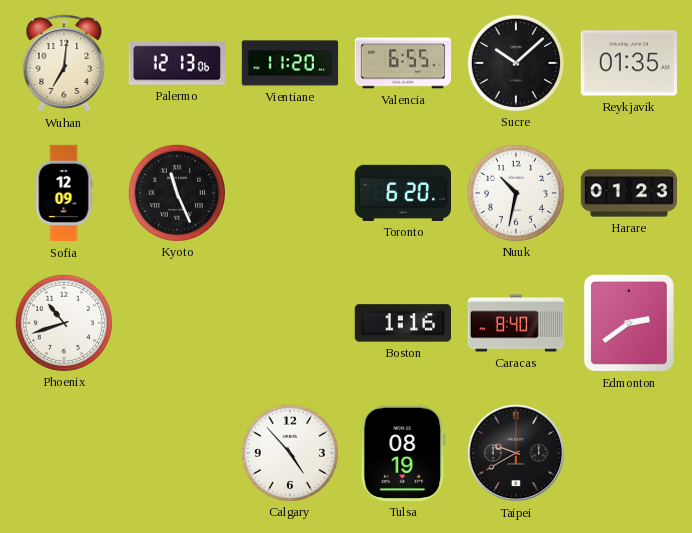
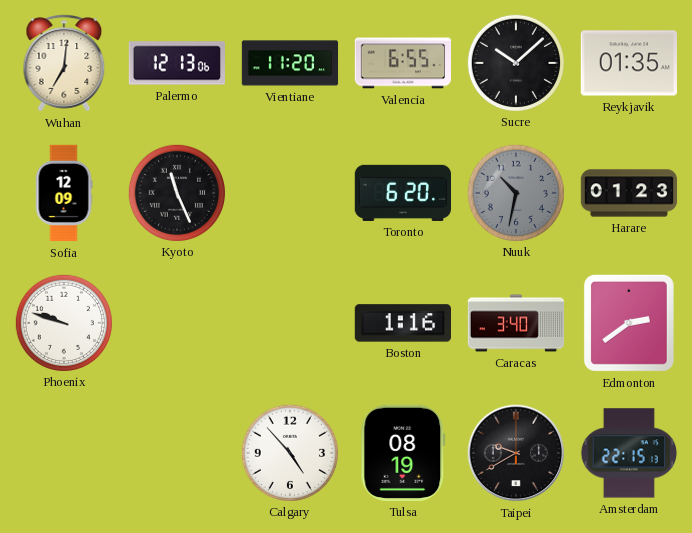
Nuuk dial: white -> grey (515, 192)
Phoenix: 10:42 -> 9:48 (63, 322)
Caracas: 8:40 -> 3:40 (516, 323)
Amsterdam: none -> 22:15 (629, 453)
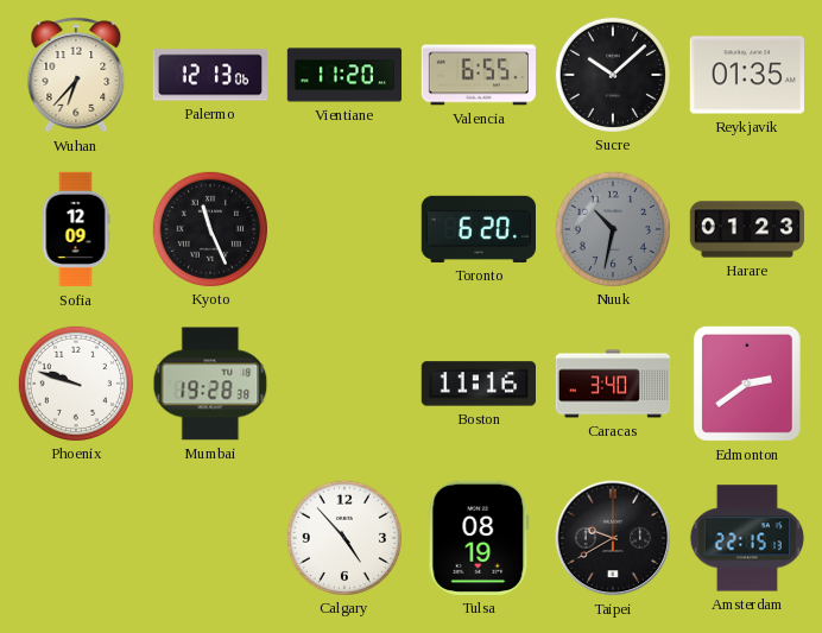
Wuhan: 7:01 -> 6:37 (76, 75)
Mumbai: none -> 19:28 (210, 384)
Boston: 1:16 -> 11:16 (478, 384)
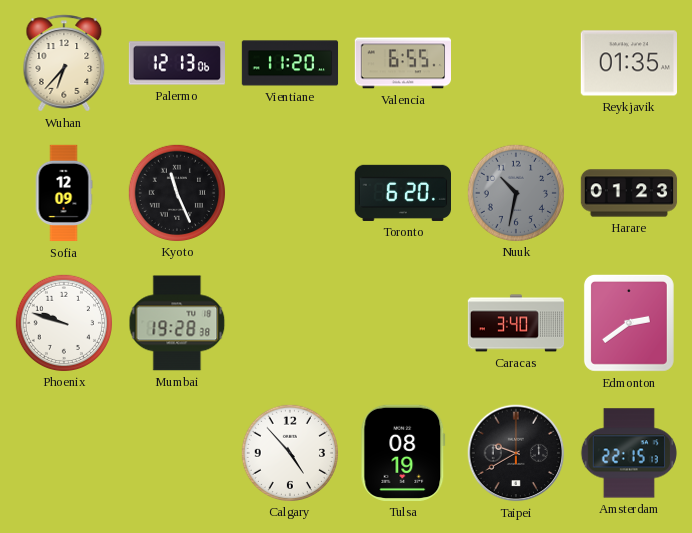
Sucre: 10:08 -> none (612, 74)
Boston: 11:16 -> none (478, 384)
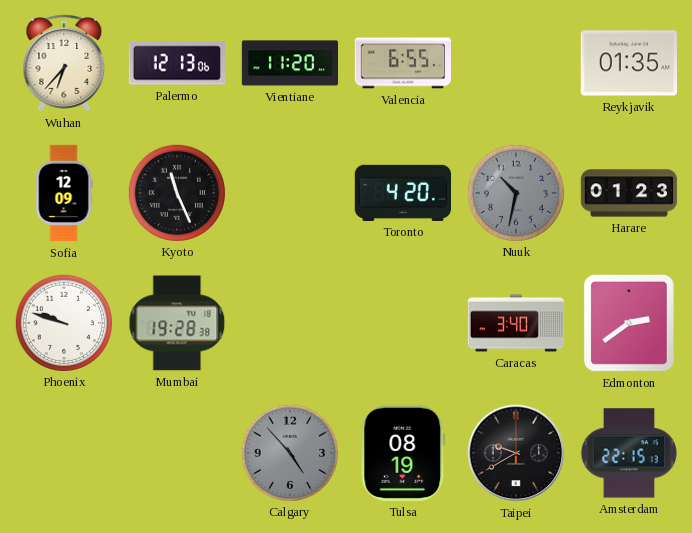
Toronto: 6:20 -> 4:20 (402, 193)
Calgary dial: white -> grey (289, 452)
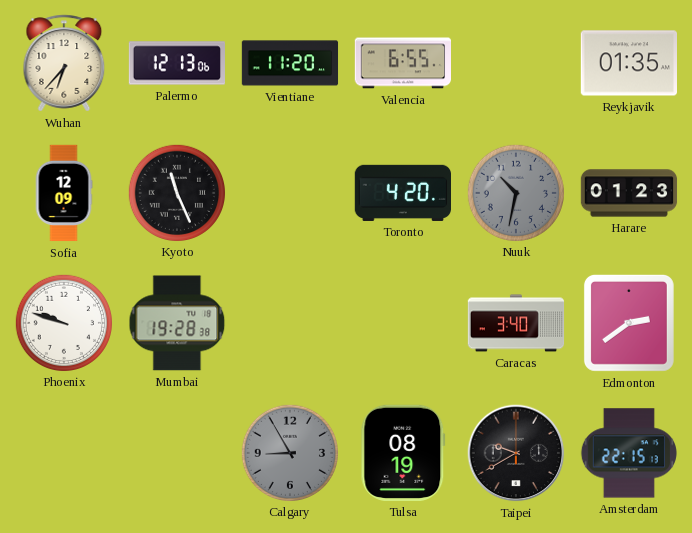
Calgary: 4:53 -> 8:55 (289, 452)
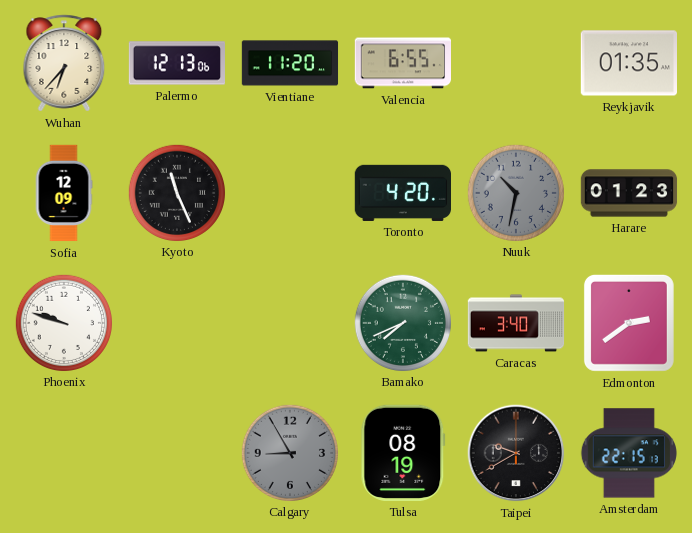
Mumbai: 19:28 -> none (177, 323)
Bamako: none -> 7:41 (402, 322)
